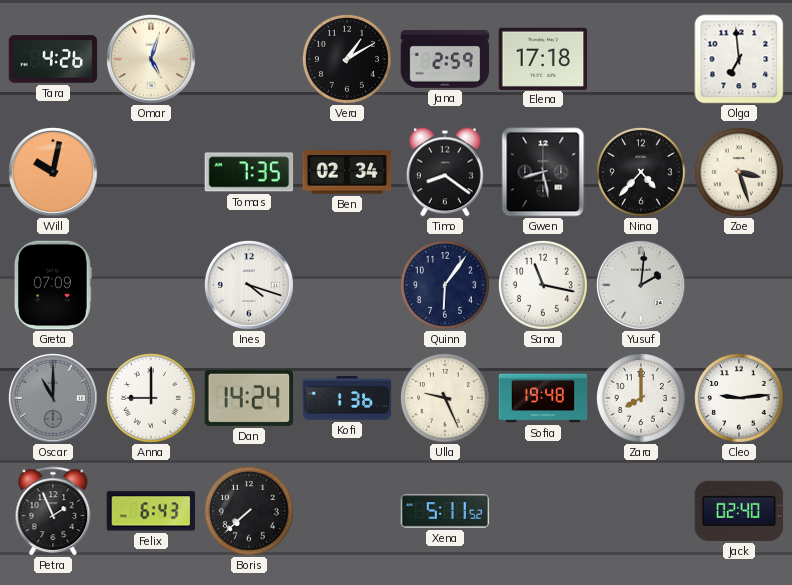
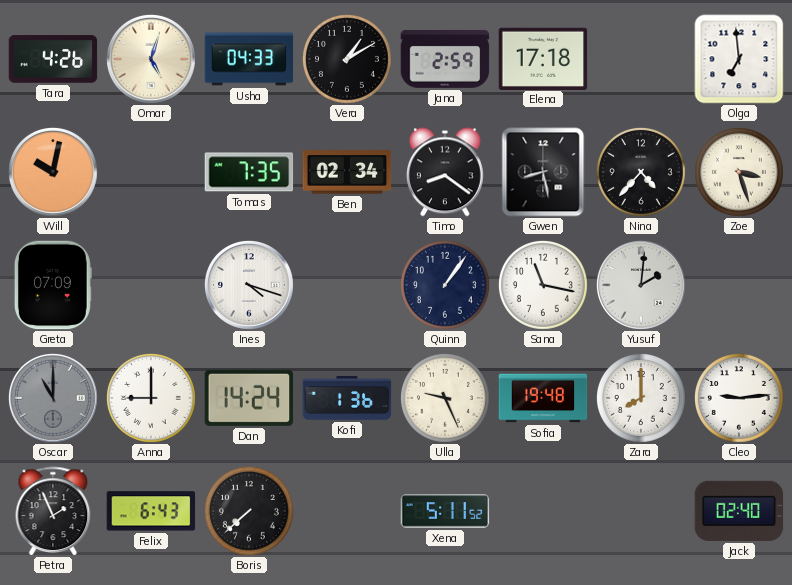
Usha: none -> 04:33 (249, 59)
Quinn: 6:06 -> 1:06 (445, 285)
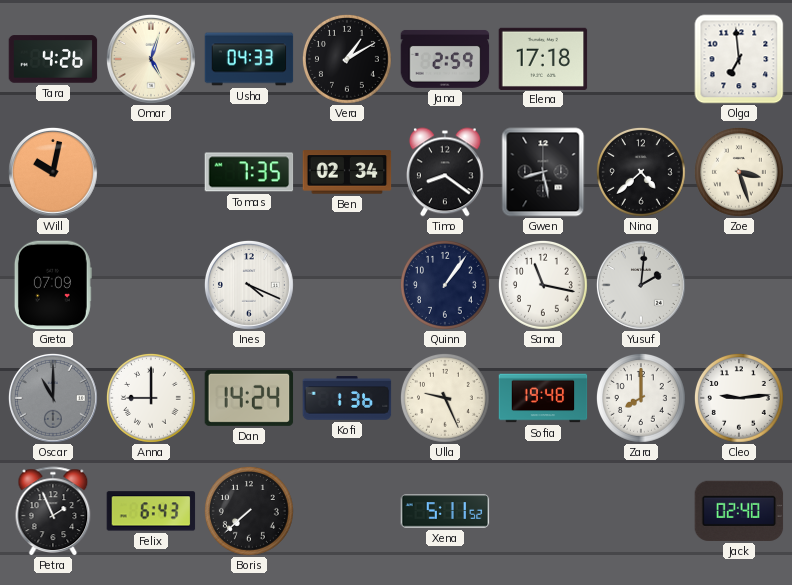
Nina: 4:37 -> 4:38 (641, 172)
Ines: 4:18 -> 4:19 (249, 285)
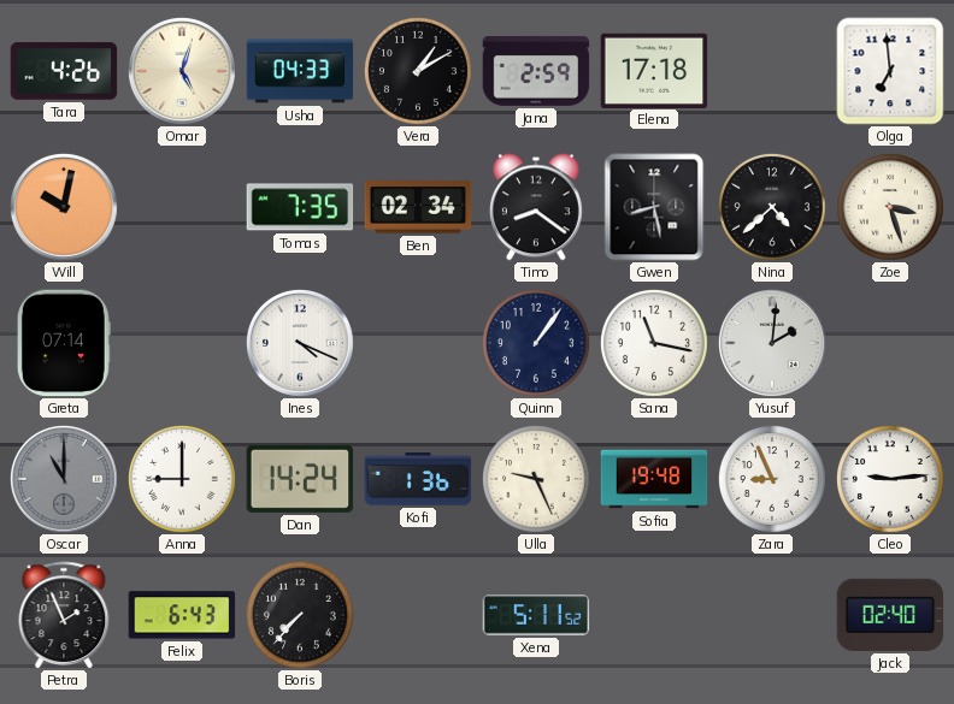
Greta: 07:09 -> 07:14 (64, 343)
Zara: 8:00 -> 8:56 (772, 479)
Boris: 7:38 -> 7:37 (300, 615)
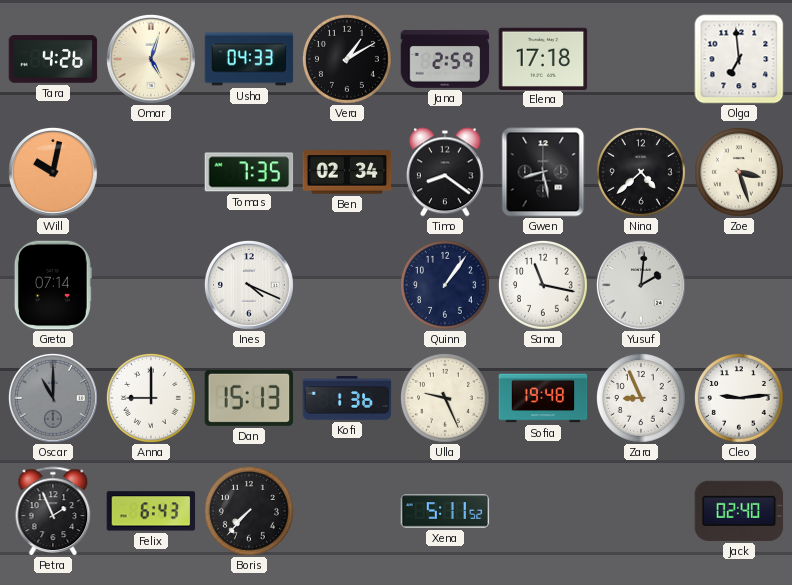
Dan: 14:24 -> 15:13 (249, 398)
